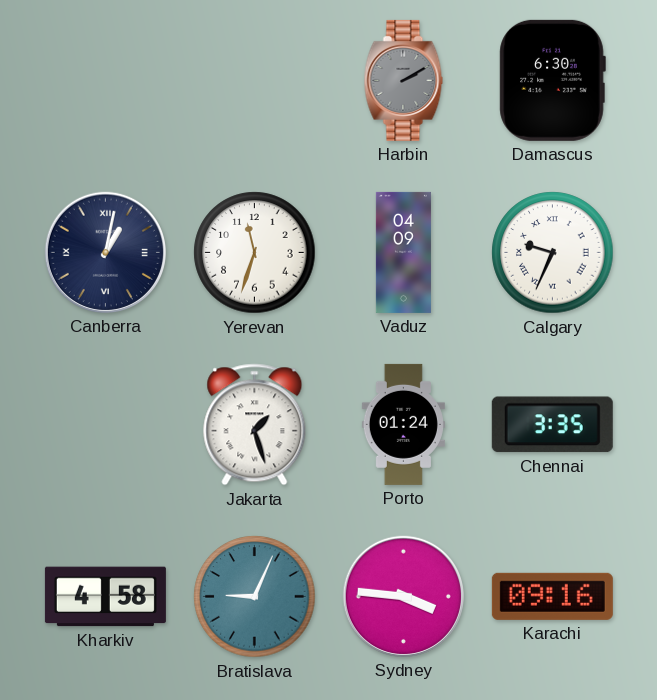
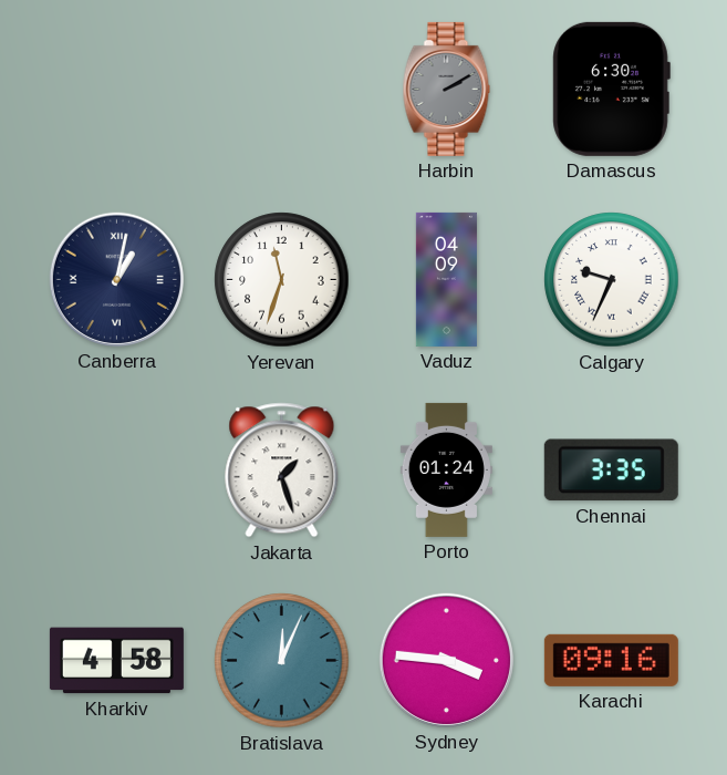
Bratislava: 9:04 -> 12:04 (282, 661)
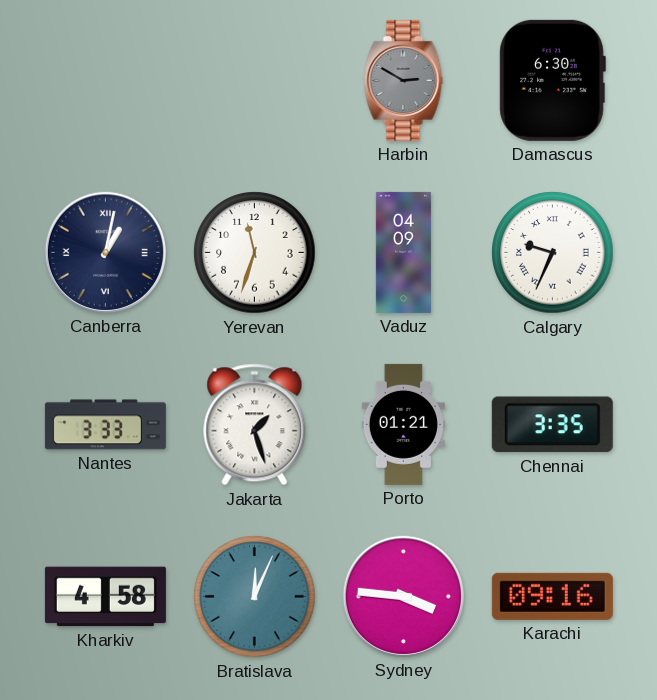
Harbin: 2:10 -> 2:50 (404, 80)
Nantes: none -> 3:33 (105, 425)
Porto: 01:24 -> 01:21 (403, 424)
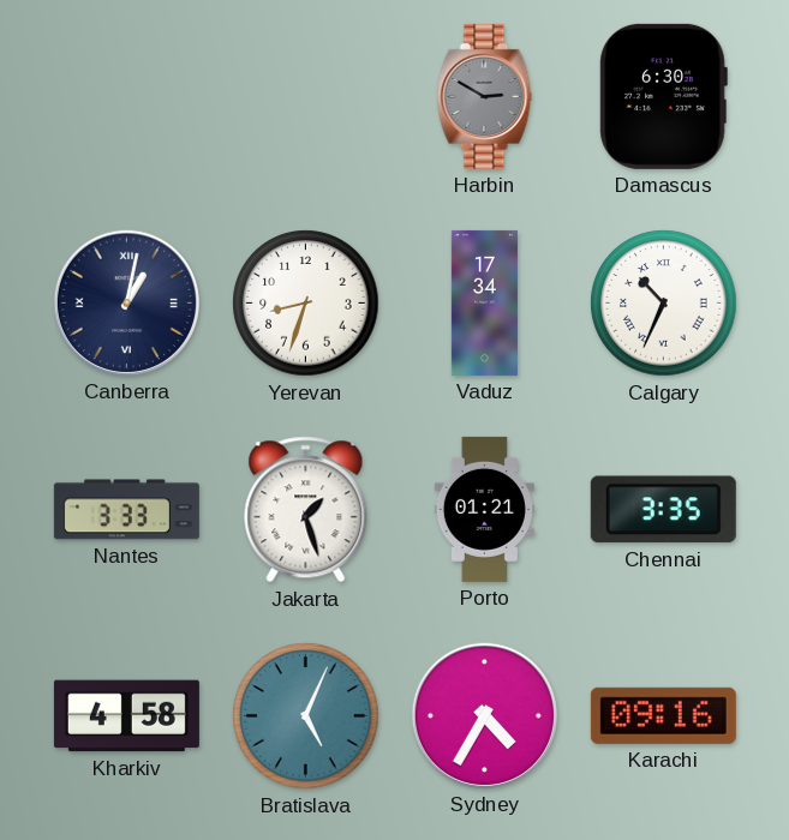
Yerevan: 11:33 -> 8:33 (306, 304)
Vaduz: 04:09 -> 17:34 (484, 302)
Calgary: 9:34 -> 10:34 (664, 304)
Bratislava: 12:04 -> 5:04 (306, 716)
Sydney: 3:46 -> 4:35 (484, 715)
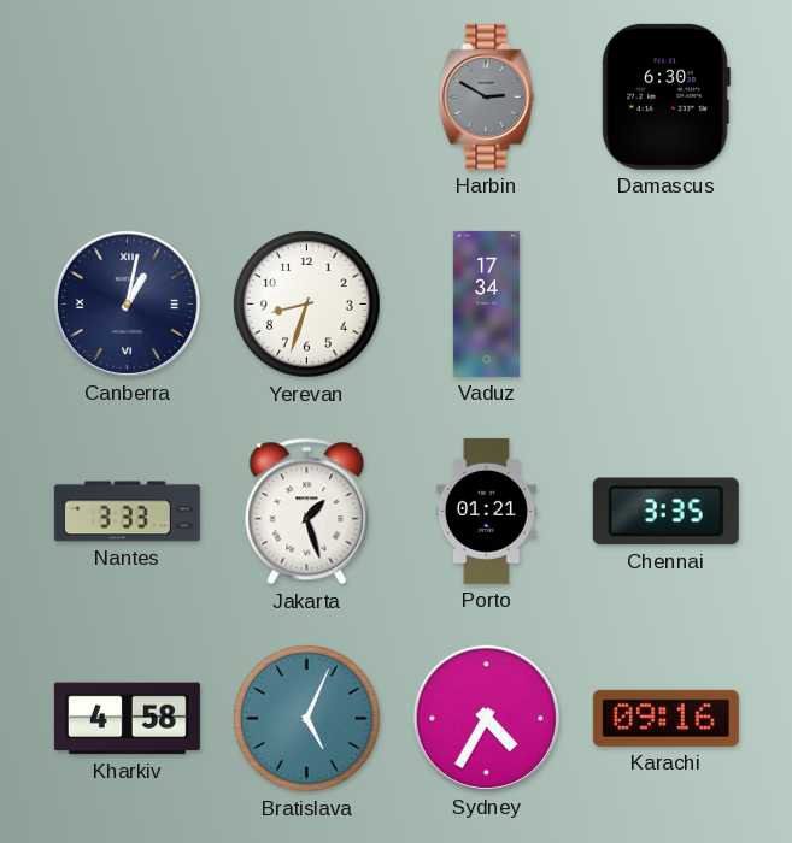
Calgary: 10:34 -> none (664, 304)
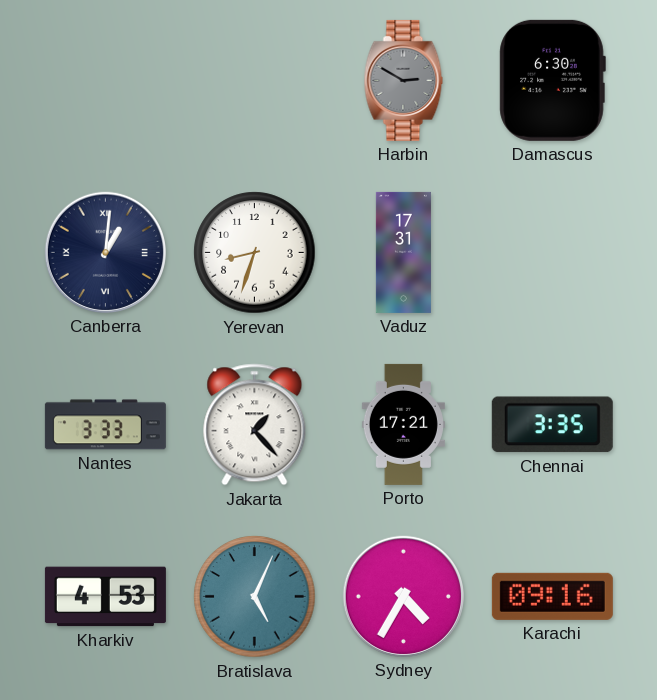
Canberra: 1:02 -> 1:01 (105, 252)
Vaduz: 17:34 -> 17:31 (403, 252)
Jakarta: 1:27 -> 1:23 (255, 425)
Porto: 01:21 -> 17:21 (403, 424)
Kharkiv: 4:58 -> 4:53 (105, 597)
